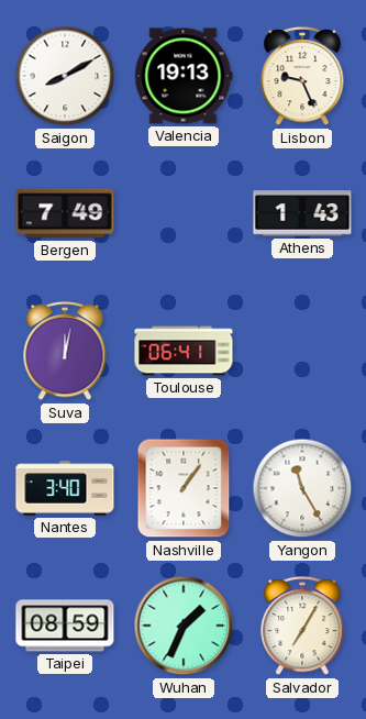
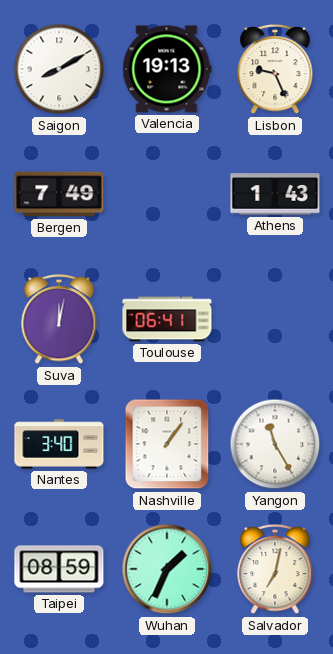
Salvador: 7:05 -> 7:02 (275, 570)
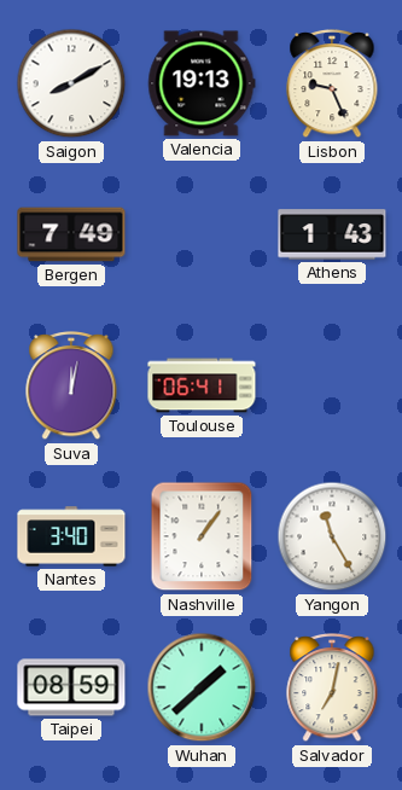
Wuhan: 1:34 -> 1:38 (202, 687)
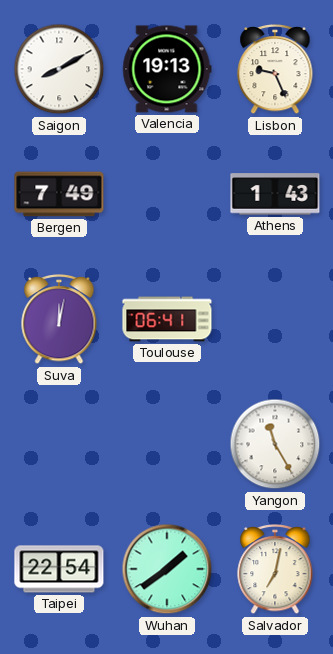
Nantes: 3:40 -> none (71, 536)
Nashville: 1:06 -> none (202, 536)
Taipei: 08:59 -> 22:54 (59, 569)
Wuhan: 1:38 -> 1:39 (167, 569)
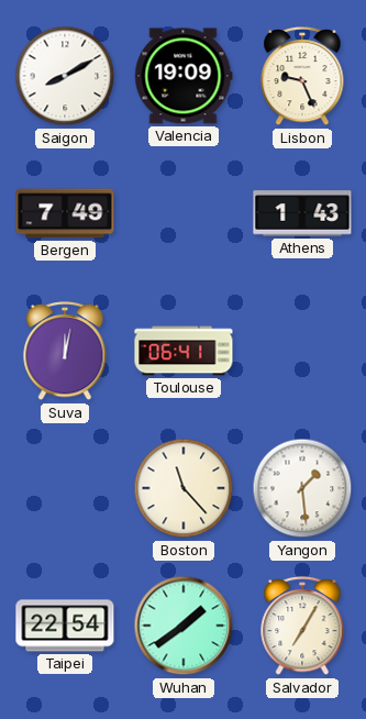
Valencia: 19:13 -> 19:09 (184, 76)
Boston: none -> 11:23 (184, 488)
Yangon: 11:25 -> 1:29 (302, 488)
Salvador: 7:02 -> 7:05 (302, 627)
